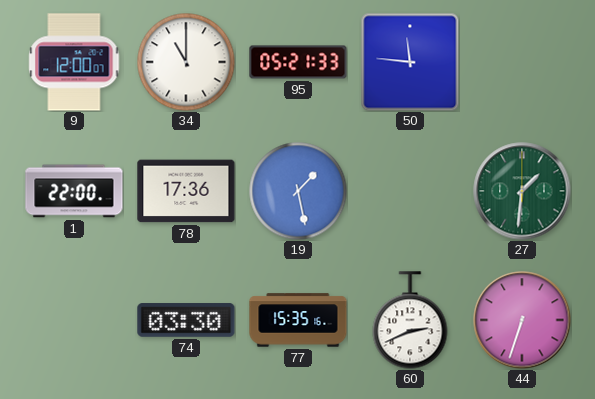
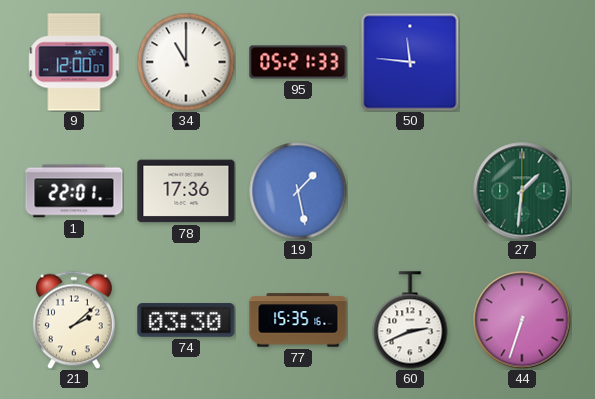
1: 22:00 -> 22:01 (74, 191)
21: none -> 2:08 (74, 320)
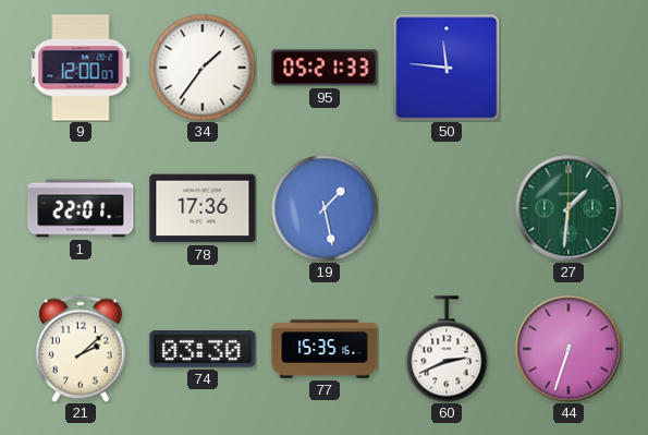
34: 11:00 -> 1:36 (203, 68)
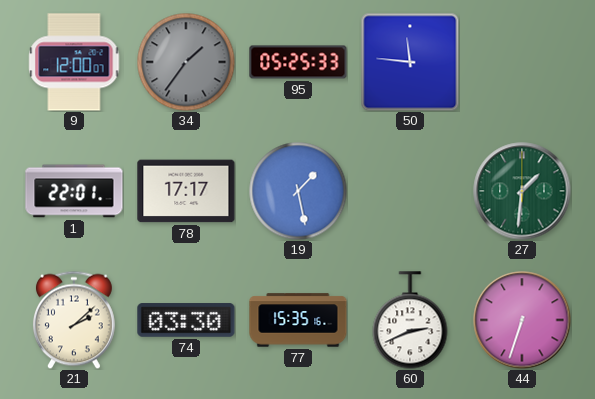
34 dial: white -> grey (186, 62)
95: 05:21 -> 05:25 (298, 62)
78: 17:36 -> 17:17 (186, 191)
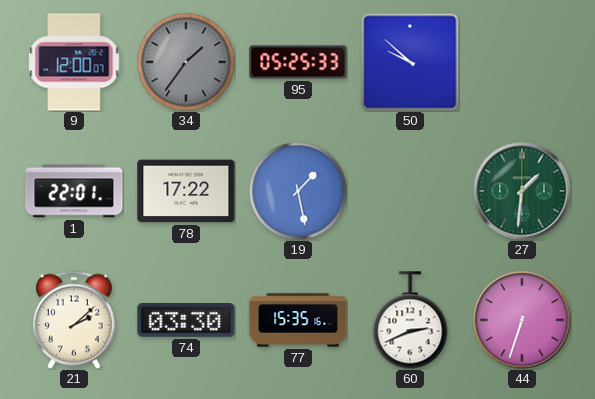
50: 11:46 -> 9:52 (410, 62)
78: 17:17 -> 17:22 (186, 191)
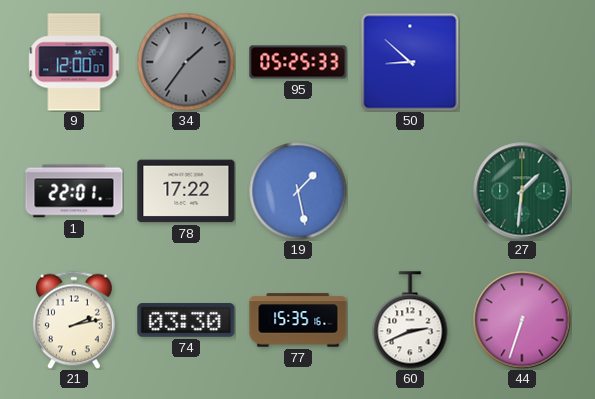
50: 9:52 -> 8:52 (410, 62)
21: 2:08 -> 2:13 (74, 320)
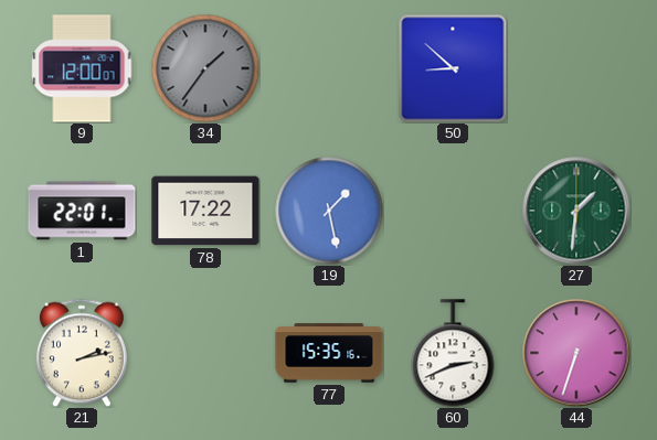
95: 05:25 -> none (298, 62)
74: 03:30 -> none (186, 320)
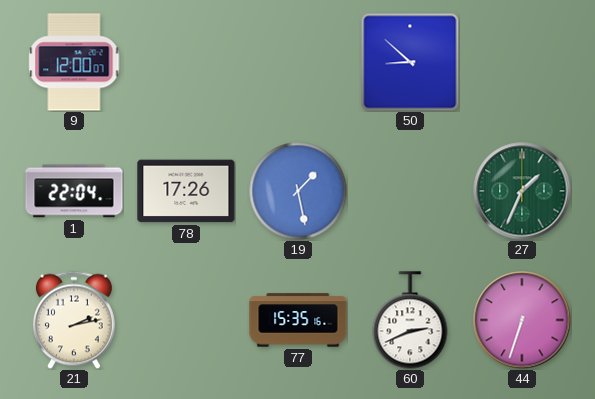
34: 1:36 -> none (205, 68)
1: 22:01 -> 22:04 (74, 191)
78: 17:22 -> 17:26 (186, 191)
27: 1:31 -> 1:34 (522, 191)
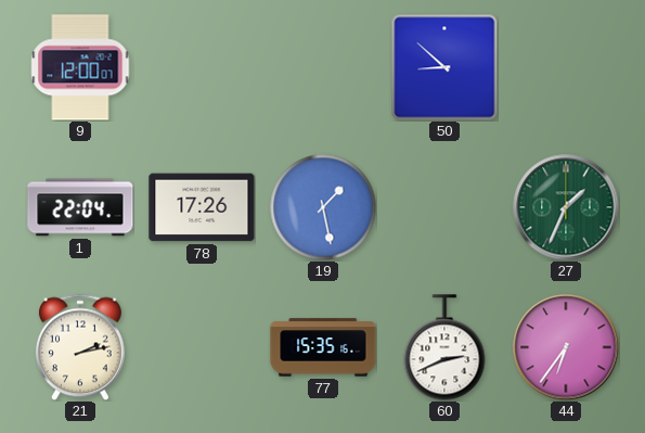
44: 6:33 -> 6:36 (566, 347)
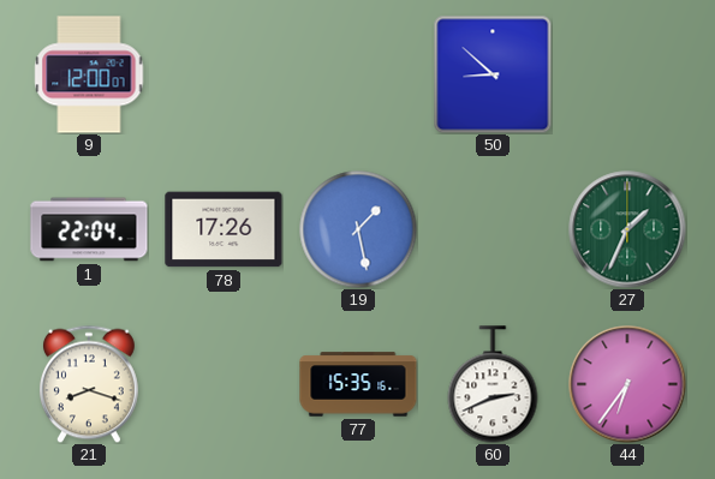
21: 2:13 -> 8:18 (89, 384)
